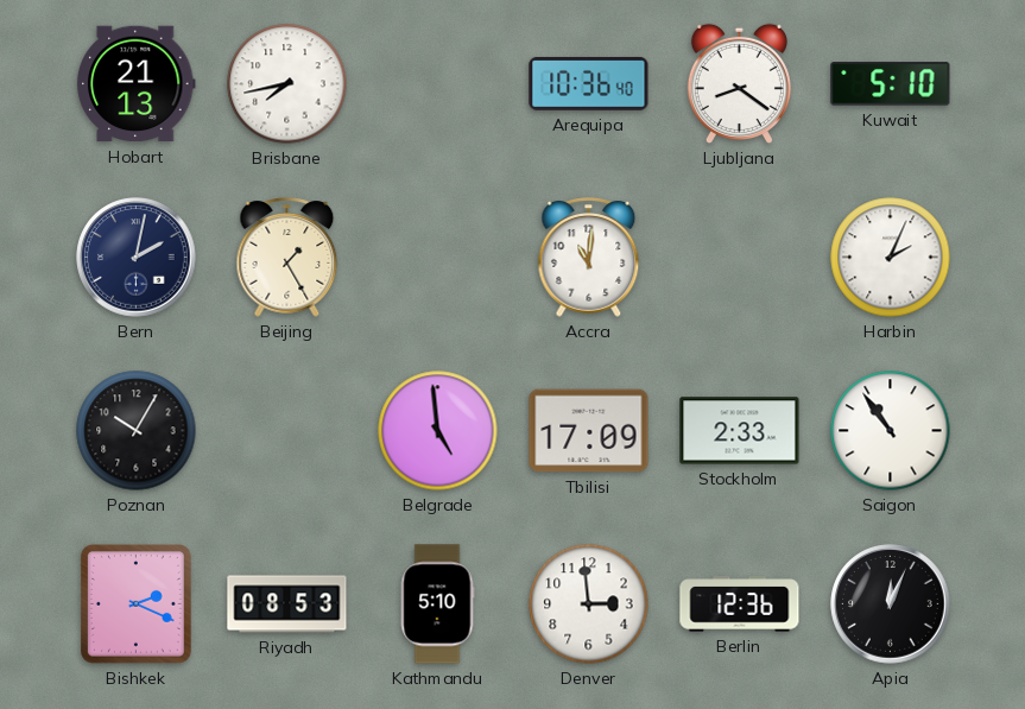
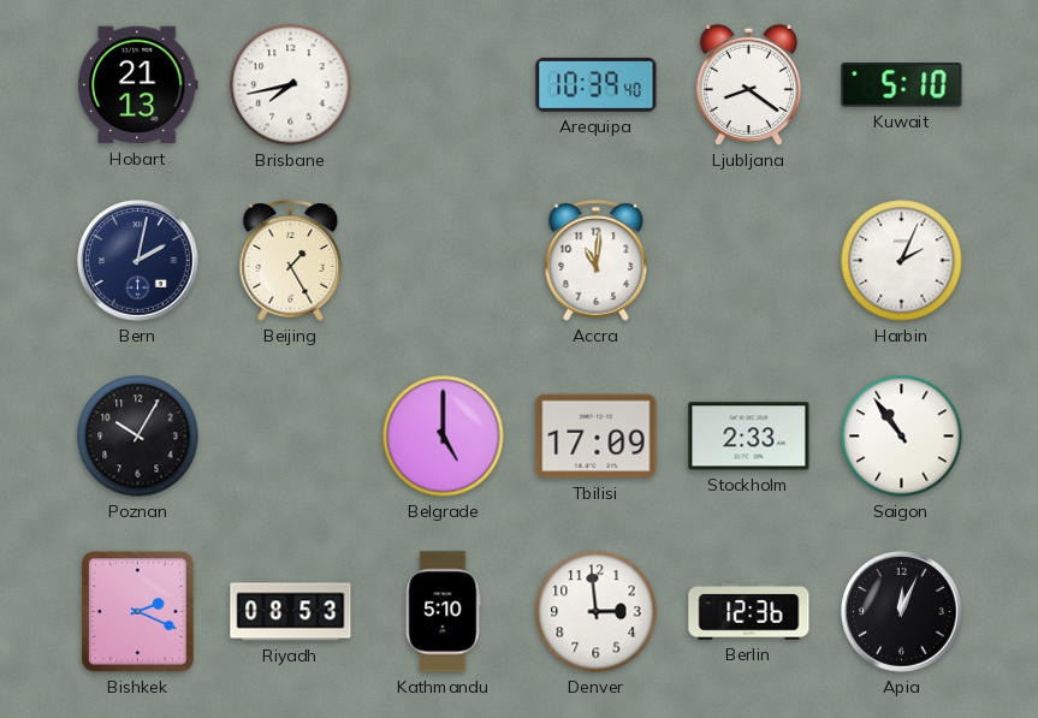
Arequipa: 10:36 -> 10:39 (597, 84)
Belgrade: 4:59 -> 5:00 (444, 437)
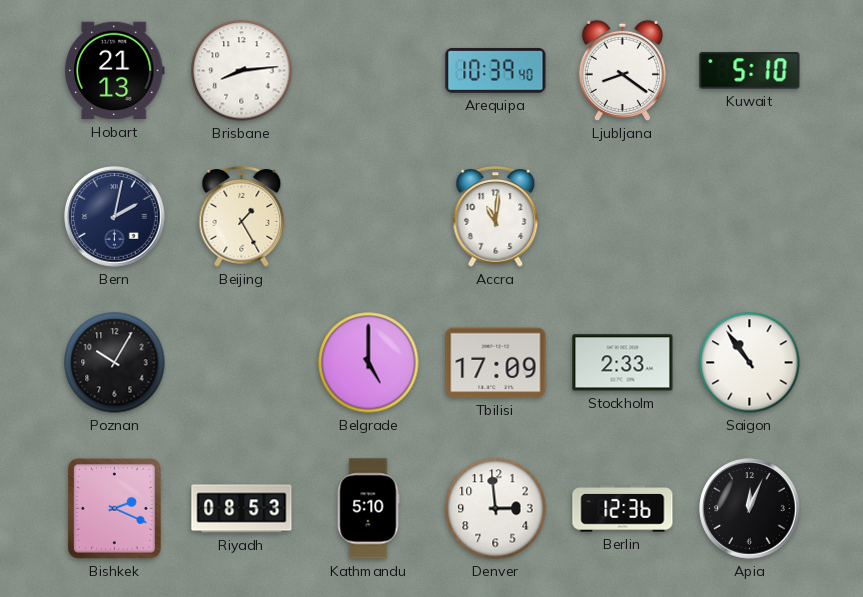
Brisbane: 7:43 -> 8:14 (242, 71)
Harbin: 2:04 -> none (902, 261)
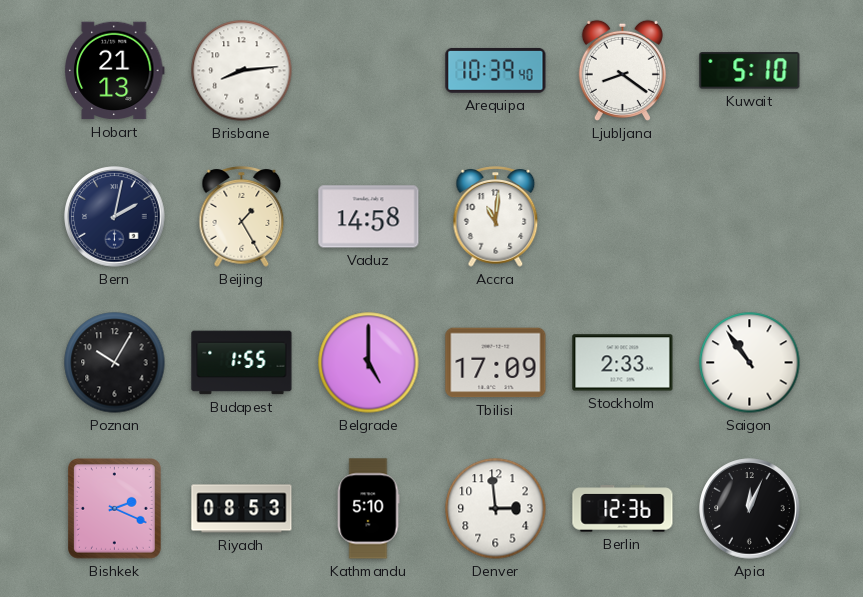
Vaduz: none -> 14:58 (369, 217)
Budapest: none -> 1:55 (242, 363)
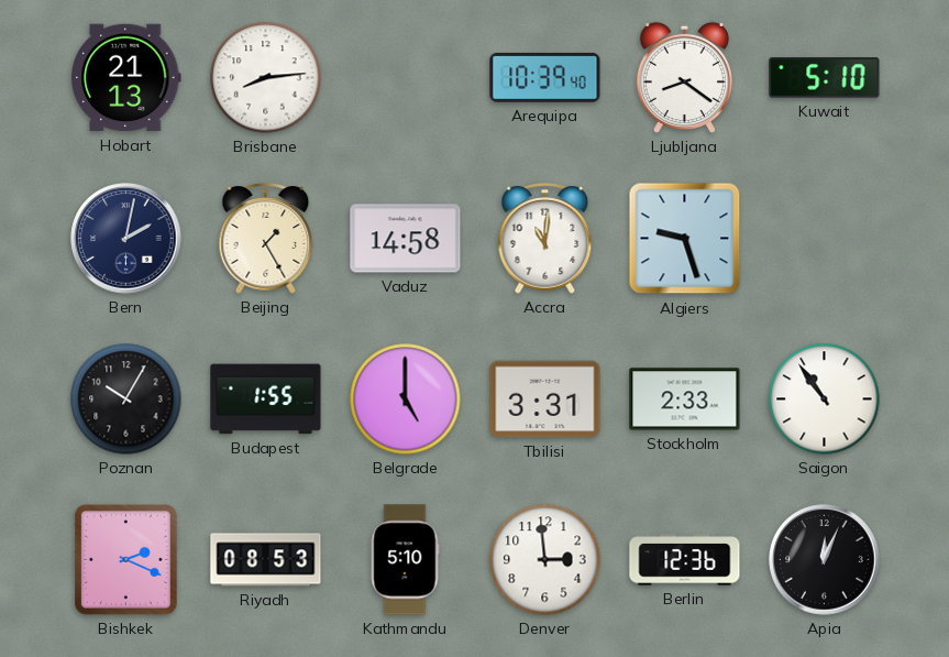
Algiers: none -> 9:27 (685, 239)
Tbilisi: 17:09 -> 3:31 (545, 399)
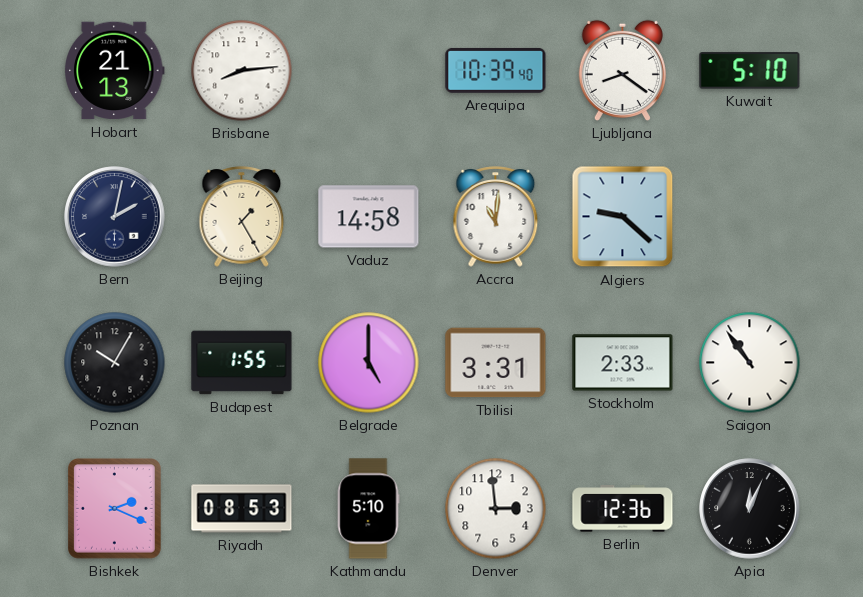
Algiers: 9:27 -> 9:22 (623, 217)
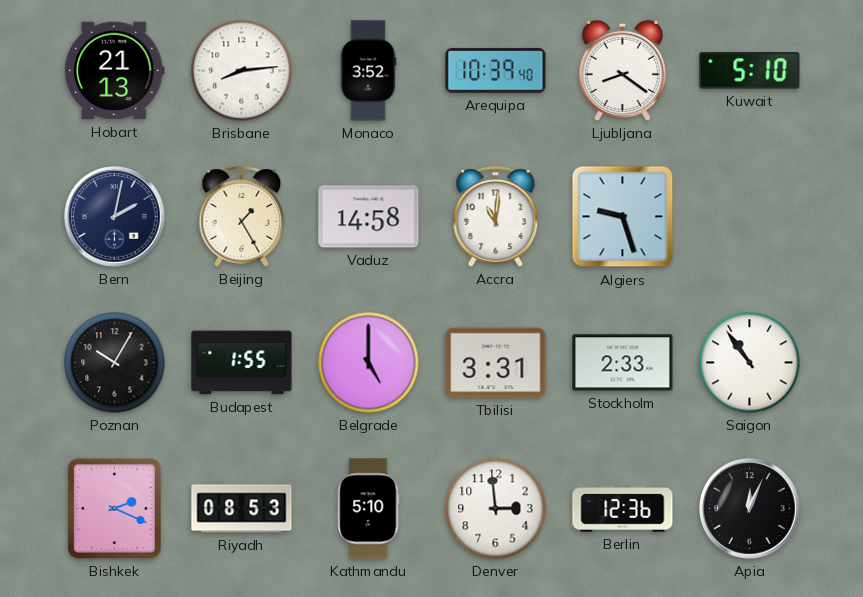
Monaco: none -> 3:52 (368, 71)
Algiers: 9:22 -> 9:27 (623, 217)
